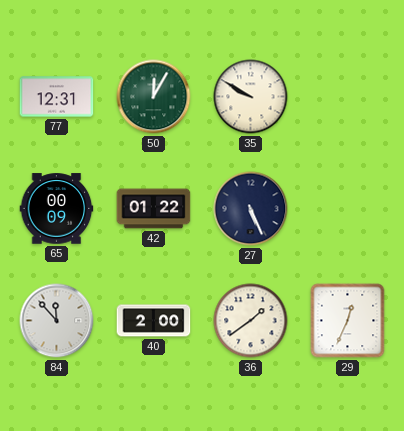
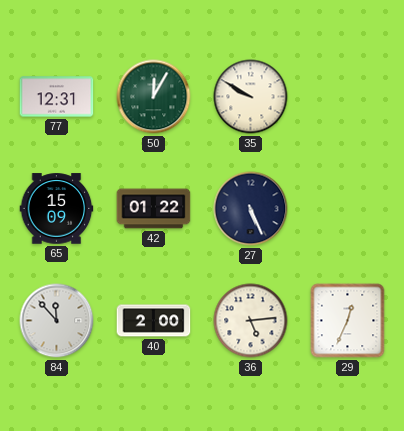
65: 00:09 -> 15:09 (57, 209)
36: 1:39 -> 5:14 (251, 321)
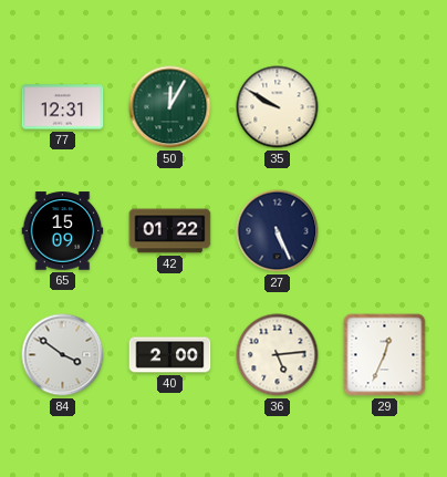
84: 11:53 -> 3:51 (63, 355)
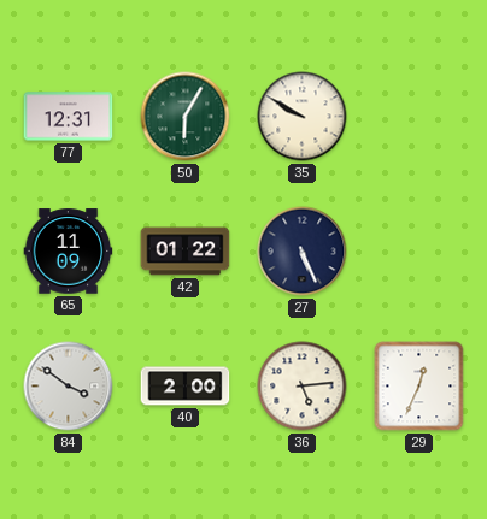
50: 12:05 -> 6:05 (186, 117)
65: 15:09 -> 11:09 (69, 252)
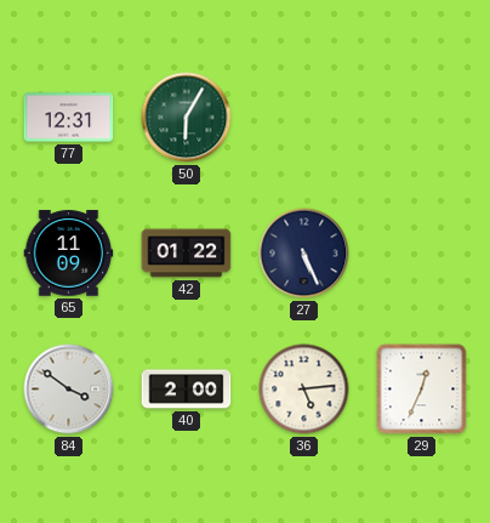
35: 9:50 -> none (303, 117)
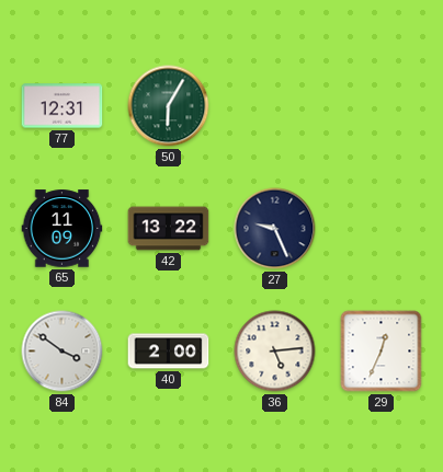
42: 01:22 -> 13:22 (169, 229)
27: 5:26 -> 9:26 (275, 229)
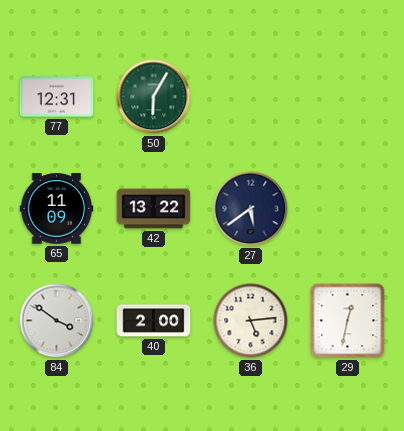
27: 9:26 -> 5:39 (251, 209)
29: 12:34 -> 12:32 (348, 321)
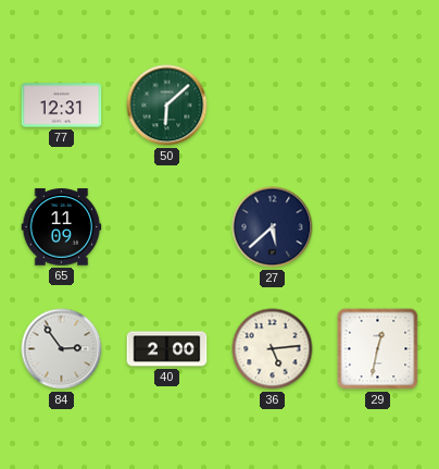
50: 6:05 -> 6:08 (167, 106)
42: 13:22 -> none (154, 209)
27: 5:39 -> 5:38 (273, 227)
84: 3:51 -> 2:54 (62, 349)
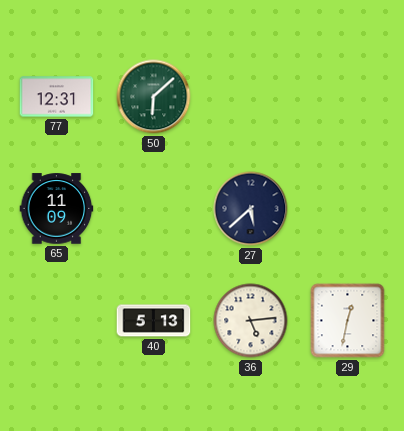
84: 2:54 -> none (62, 349)
40: 2:00 -> 5:13 (154, 321)
